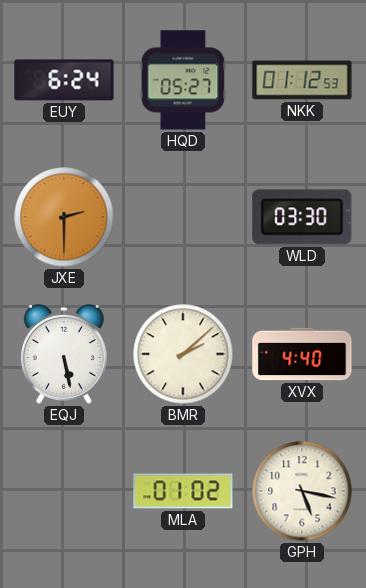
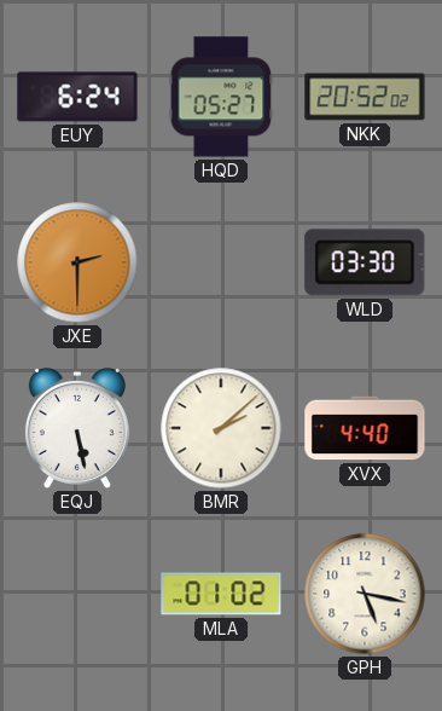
NKK: 01:12 -> 20:52 (365, 97)
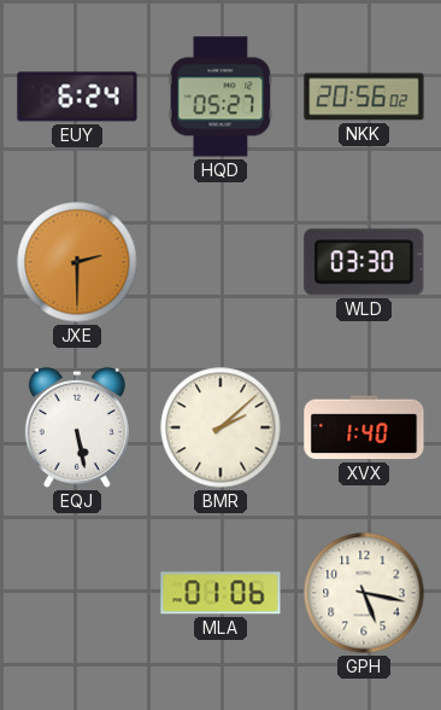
NKK: 20:52 -> 20:56 (364, 97)
XVX: 4:40 -> 1:40 (364, 427)
MLA: 01:02 -> 01:06 (220, 593)
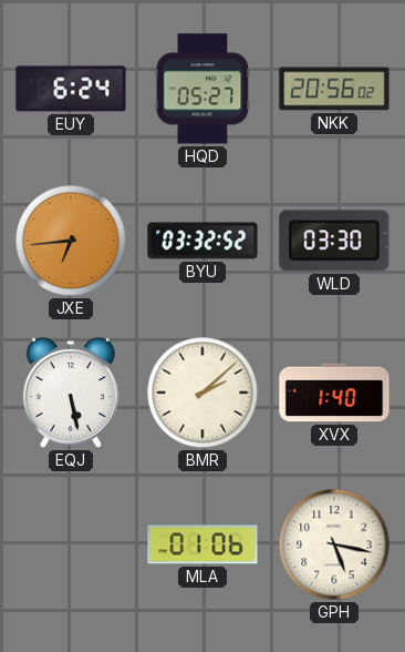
JXE: 2:30 -> 6:44 (71, 241)
BYU: none -> 03:32 (202, 241)
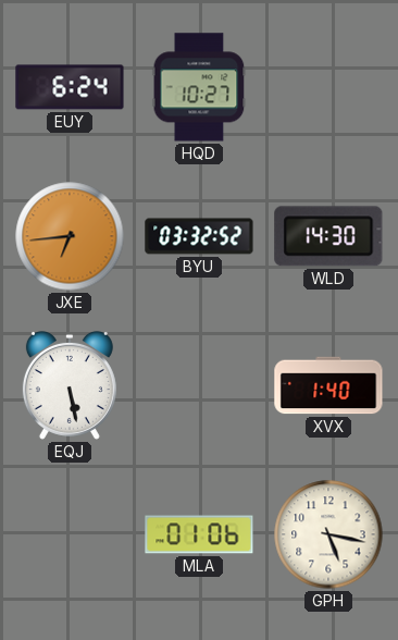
HQD: 05:27 -> 10:27 (199, 87)
NKK: 20:56 -> none (334, 89)
WLD: 03:30 -> 14:30 (328, 236)
BMR: 2:08 -> none (202, 393)
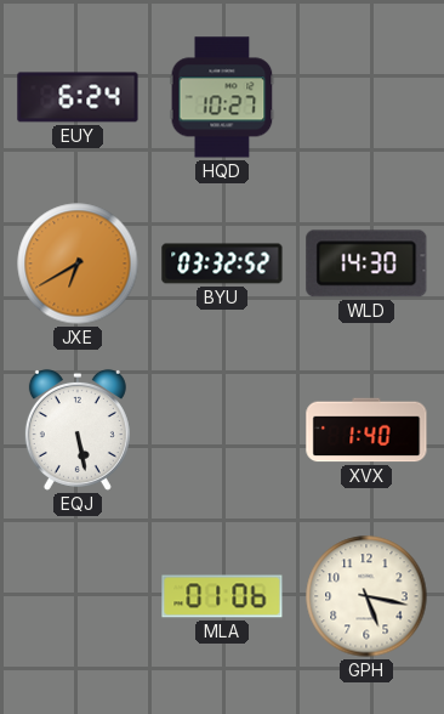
JXE: 6:44 -> 6:40 (78, 263)
